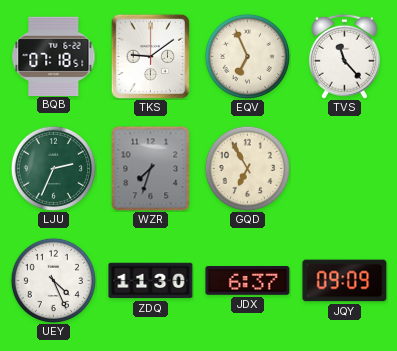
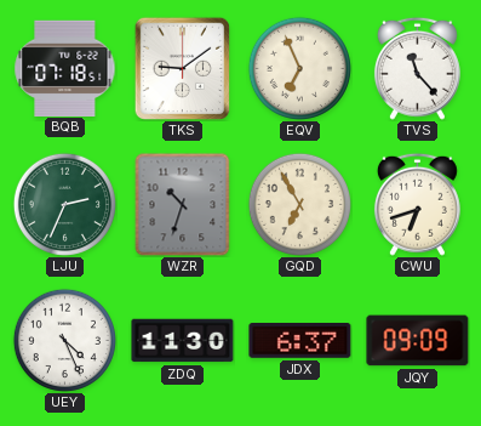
WZR: 7:33 -> 10:33 (183, 204)
CWU: none -> 6:42 (417, 204)
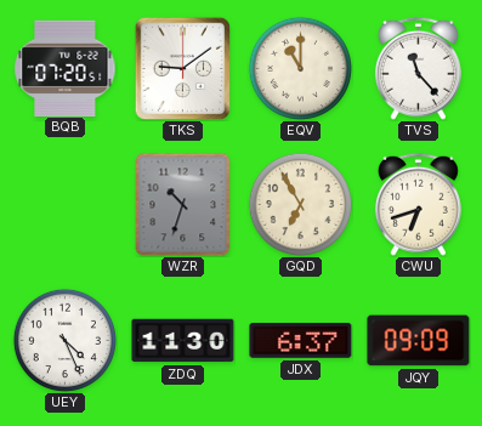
BQB: 07:18 -> 07:20 (66, 68)
EQV: 6:56 -> 11:00 (300, 68)
LJU: 2:34 -> none (64, 204)
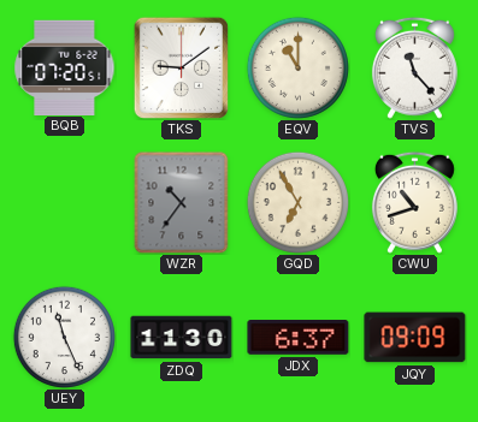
WZR: 10:33 -> 10:36 (182, 202)
CWU: 6:42 -> 10:42 (414, 202)
UEY: 4:26 -> 11:26 (64, 337)
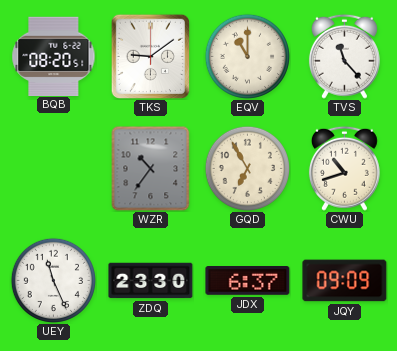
BQB: 07:20 -> 08:20 (54, 56)
ZDQ: 11:30 -> 23:30 (151, 281)
